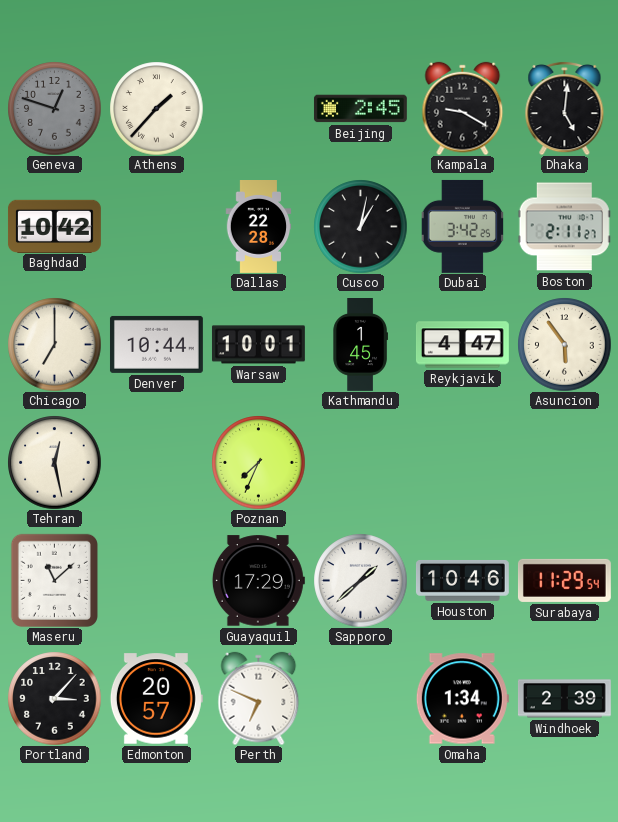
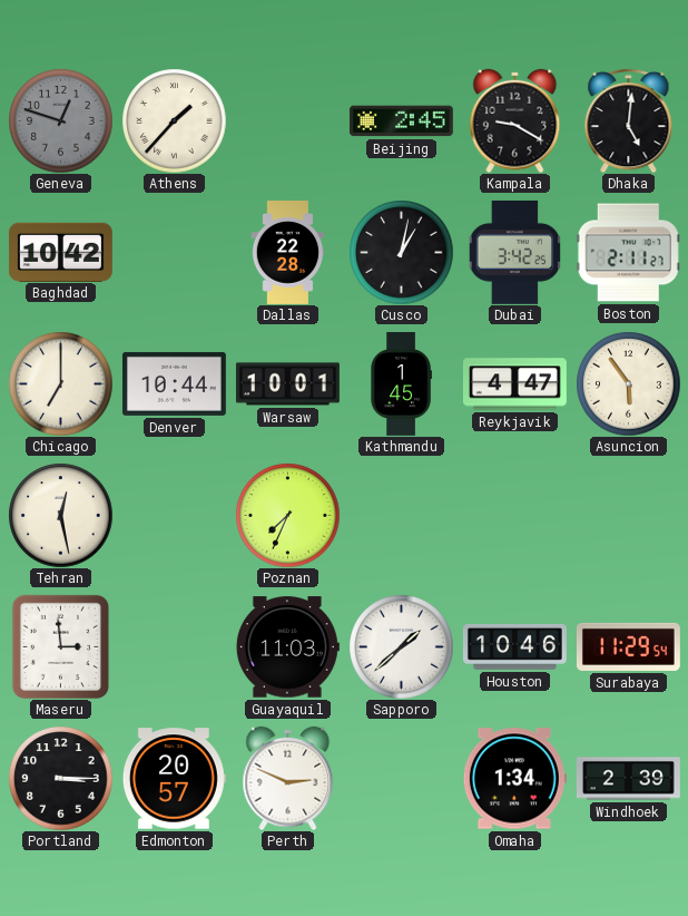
Maseru: 11:08 -> 2:59 (60, 646)
Guayaquil: 17:29 -> 11:03 (287, 647)
Portland: 3:07 -> 3:15 (60, 778)
Perth: 6:49 -> 2:49 (288, 778)
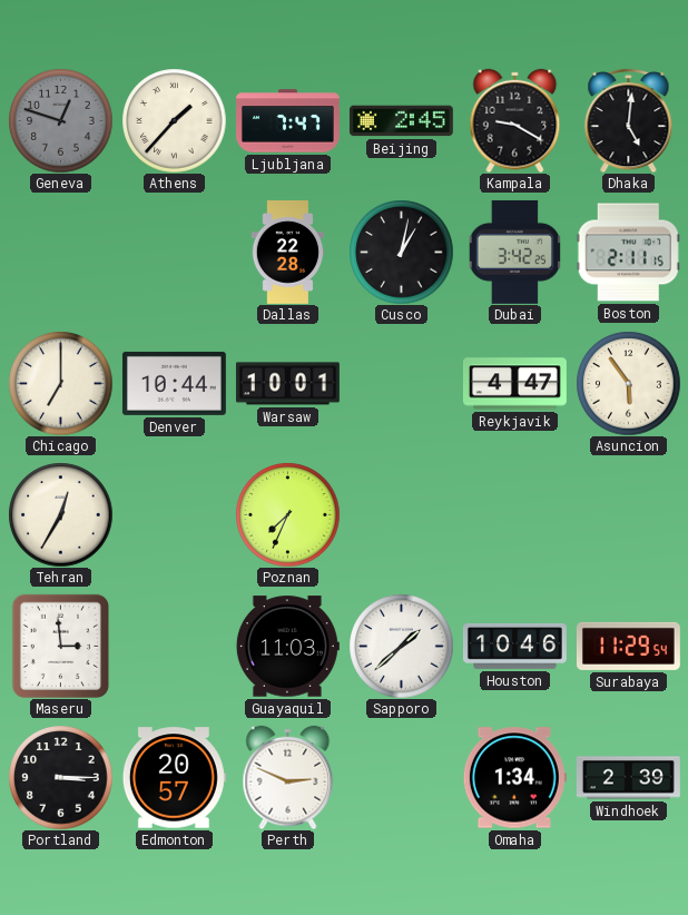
Ljubljana: none -> 7:47 (288, 121)
Baghdad: 10:42 -> none (60, 252)
Boston: 2:11:27 -> 2:11:15 (628, 253)
Kathmandu: 1:45 -> none (401, 384)
Tehran: 12:28 -> 12:35 (60, 514)
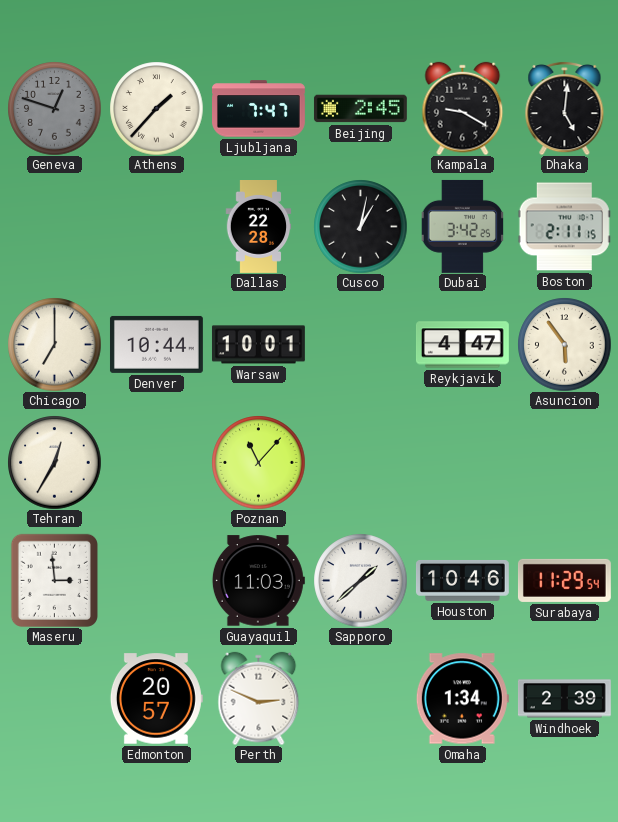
Poznan: 7:34 -> 11:07 (258, 462)
Portland: 3:15 -> none (60, 777)
